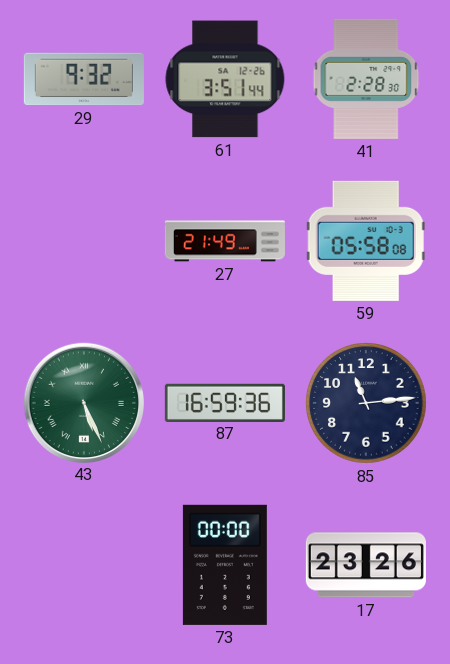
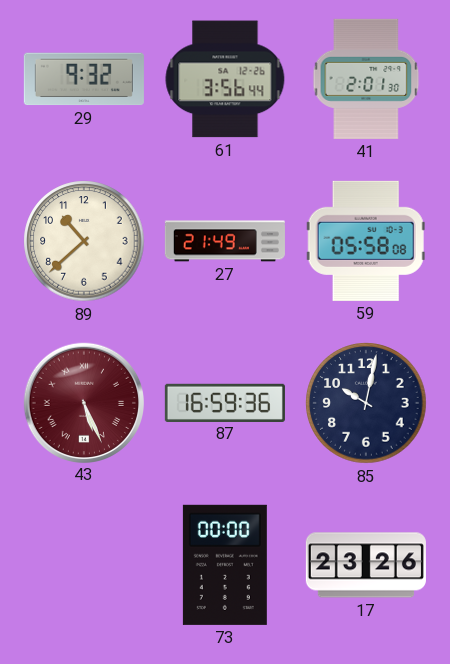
61: 3:51 -> 3:56 (225, 79)
41: 2:28 -> 2:01 (366, 79)
89: none -> 10:38 (84, 241)
43 dial: green -> burgundy (83, 402)
85: 11:14 -> 10:02 (366, 403)
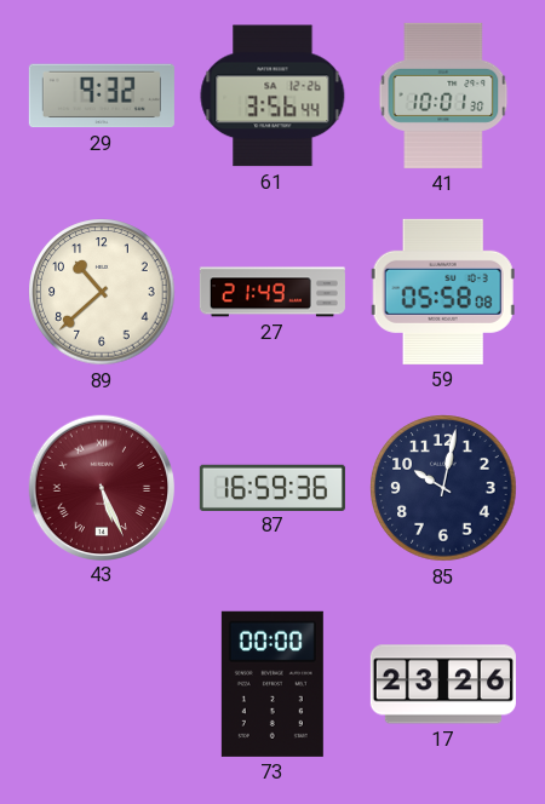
41: 2:01 -> 10:01 (443, 96)
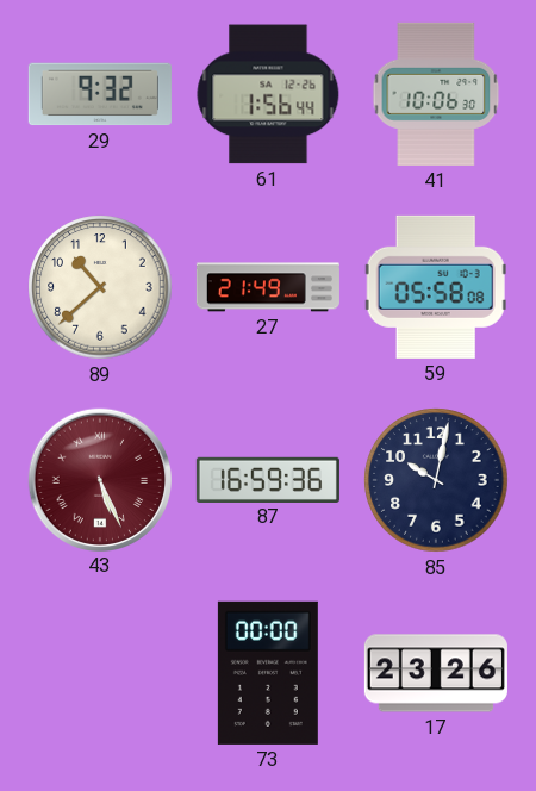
61: 3:56 -> 1:56 (268, 94)
41: 10:01 -> 10:06 (436, 94)
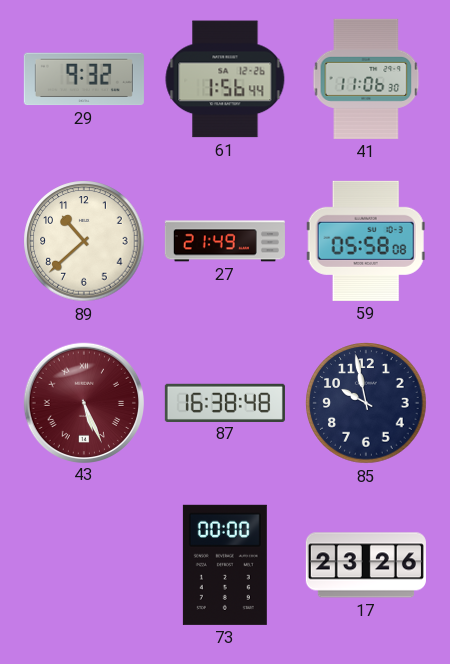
41: 10:06 -> 11:06 (366, 79)
87: 16:59 -> 16:38 (225, 402)
85: 10:02 -> 9:58 (366, 403)
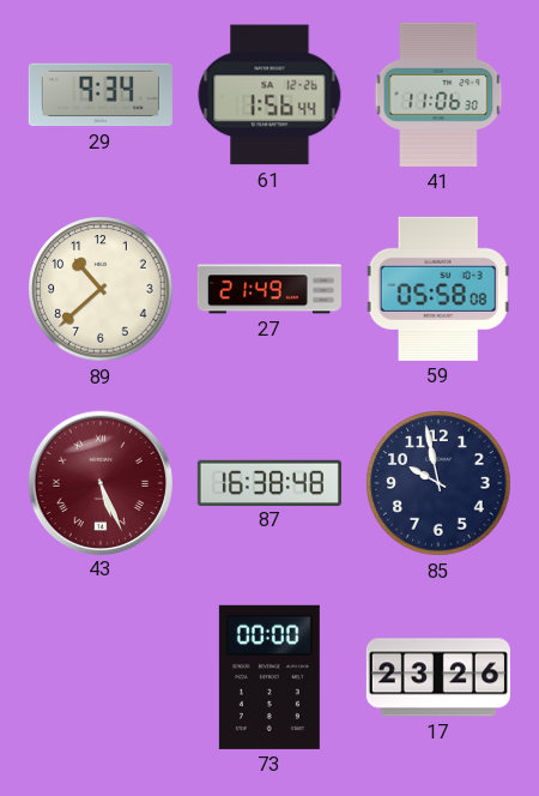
29: 9:32 -> 9:34 (101, 95)
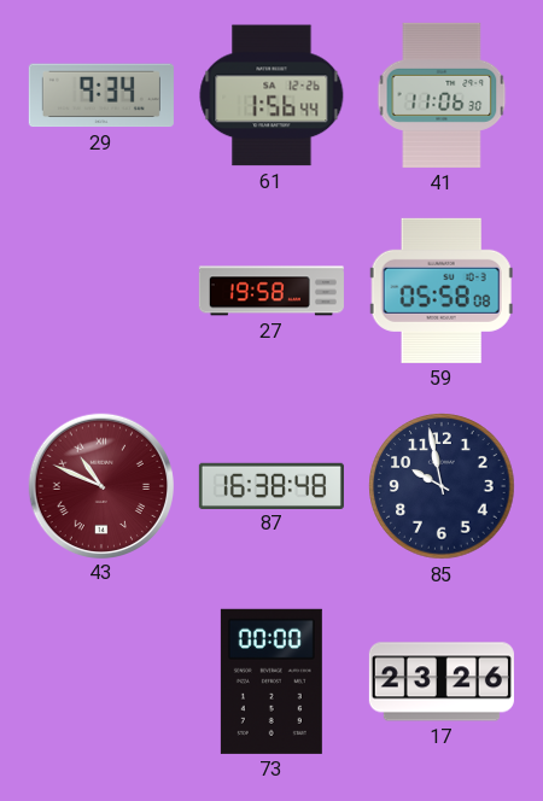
89: 10:38 -> none (101, 289)
27: 21:49 -> 19:58 (271, 291)
43: 5:26 -> 10:49 (100, 485)
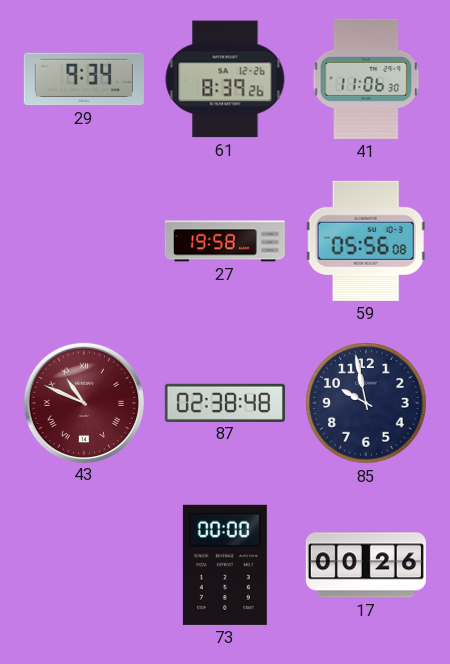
61: 1:56 -> 8:39 (225, 79)
59: 05:58 -> 05:56 (366, 241)
87: 16:38 -> 02:38 (225, 402)
17: 23:26 -> 00:26 (366, 565)
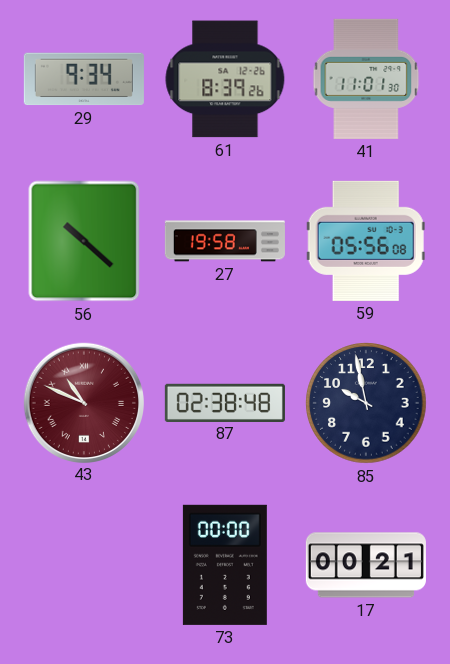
41: 11:06 -> 11:01 (366, 79)
56: none -> 10:22 (84, 241)
17: 00:26 -> 00:21 (366, 565)
